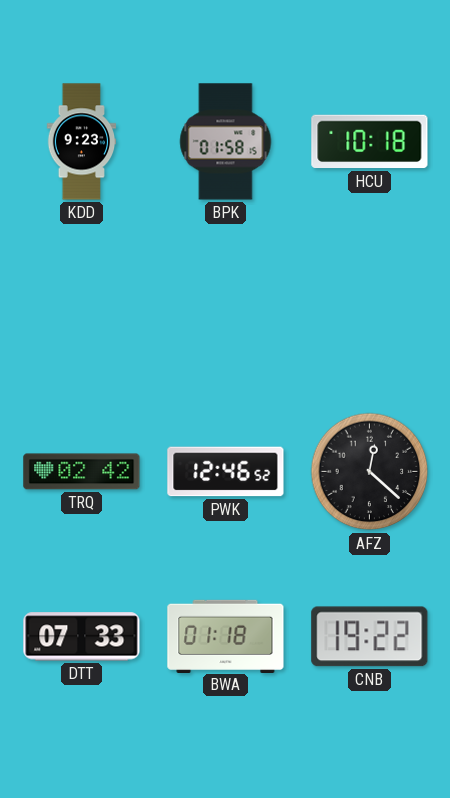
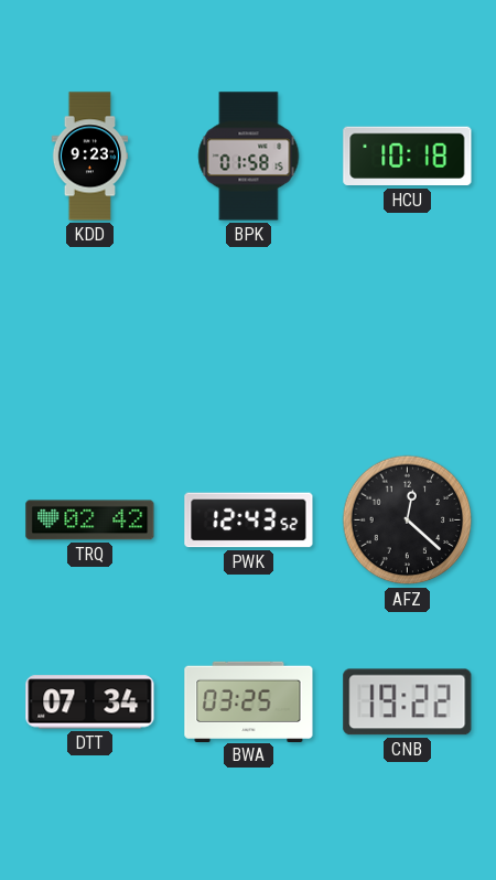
PWK: 12:46 -> 12:43 (249, 521)
DTT: 07:33 -> 07:34 (90, 702)
BWA: 01:18 -> 03:25 (249, 701)
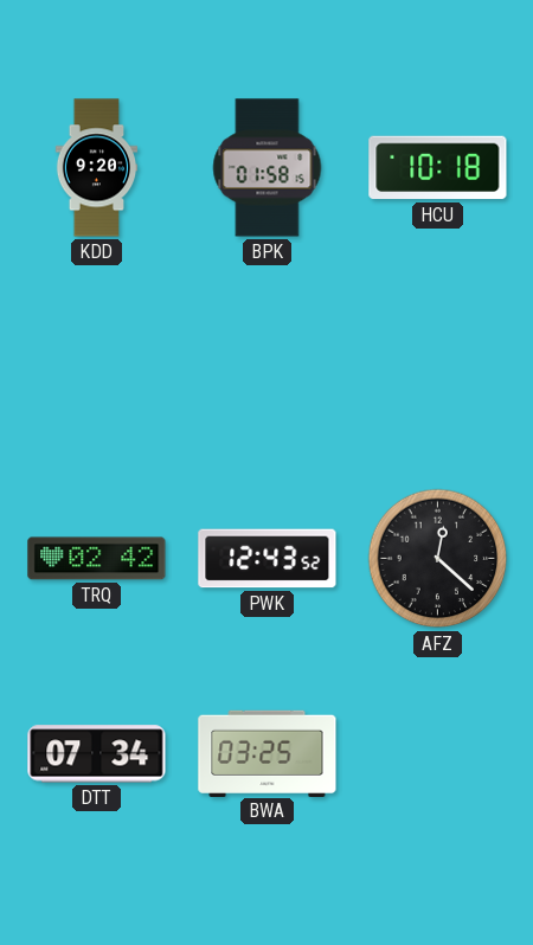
KDD: 9:23 -> 9:20 (97, 168)
CNB: 19:22 -> none (408, 702)
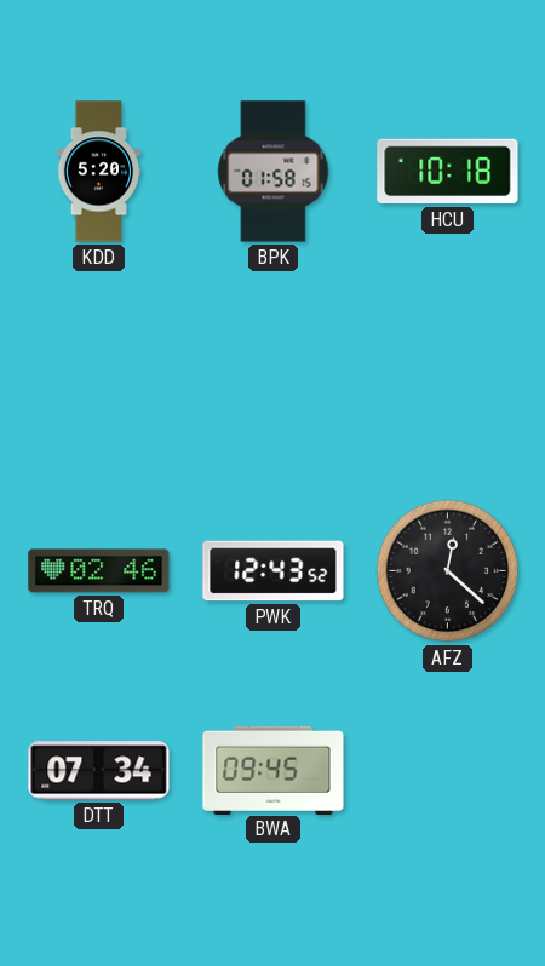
KDD: 9:20 -> 5:20 (99, 172)
TRQ: 02:42 -> 02:46 (99, 571)
BWA: 03:25 -> 09:45 (274, 770)
